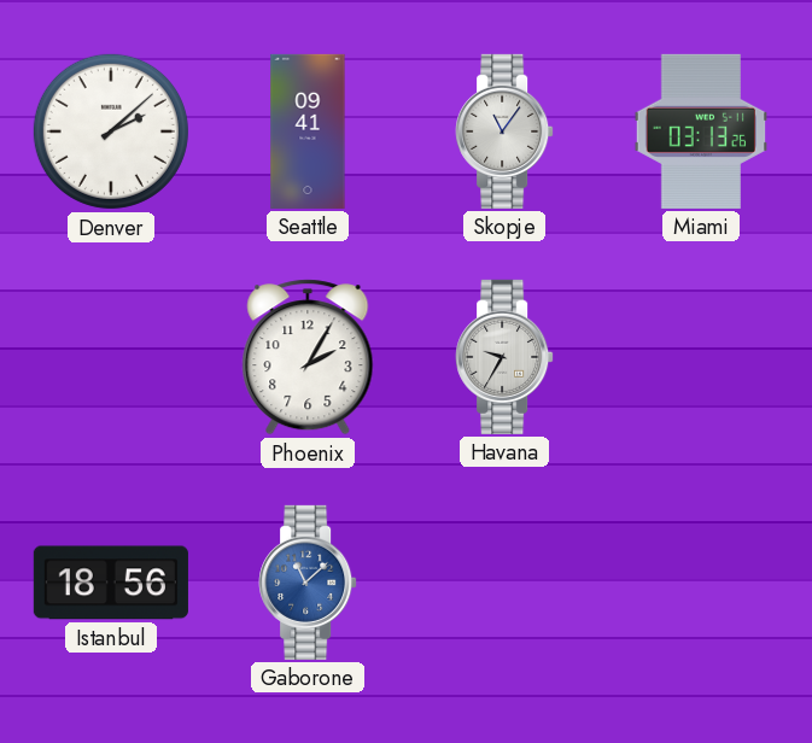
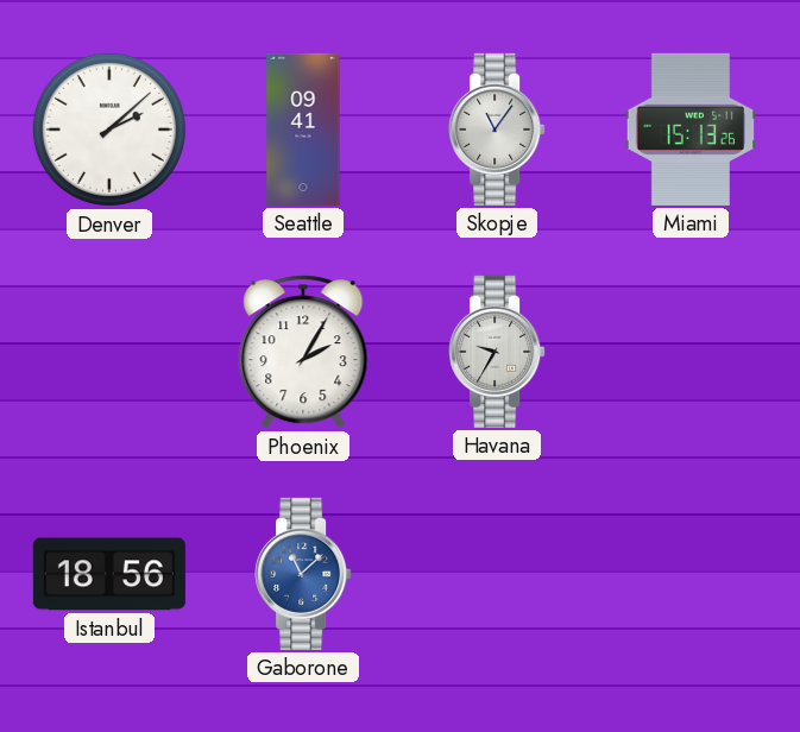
Miami: 03:13 -> 15:13 (689, 130)
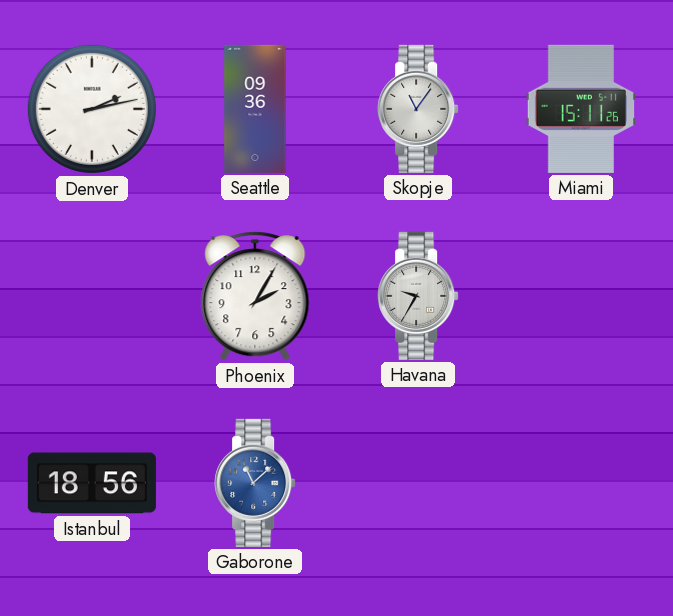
Denver: 2:08 -> 2:13 (92, 109)
Seattle: 09:41 -> 09:36 (255, 109)
Miami: 15:13 -> 15:11 (580, 109)
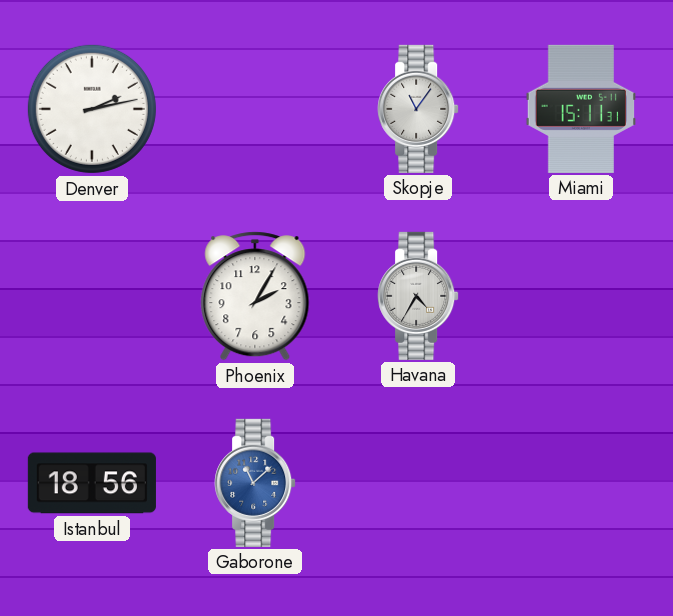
Seattle: 09:36 -> none (255, 109)
Miami: 15:11:26 -> 15:11:31 (580, 109)
Havana: 9:35 -> 4:35 (418, 296)
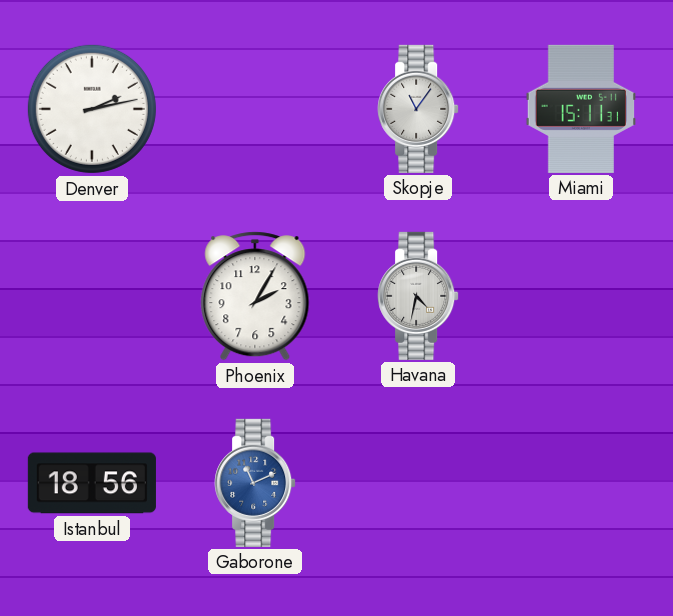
Havana: 4:35 -> 4:32 (418, 296)
Gaborone: 11:08 -> 11:11 (255, 483)
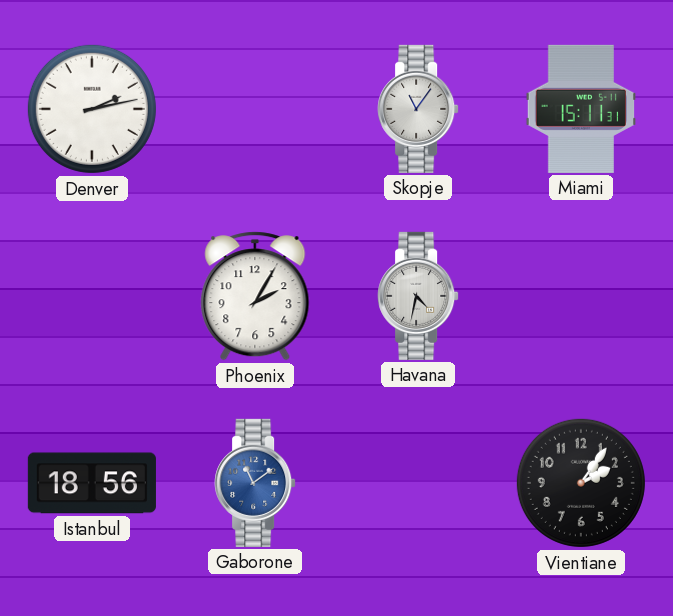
Gaborone: 11:11 -> 11:09 (255, 483)
Vientiane: none -> 2:06 (581, 483)
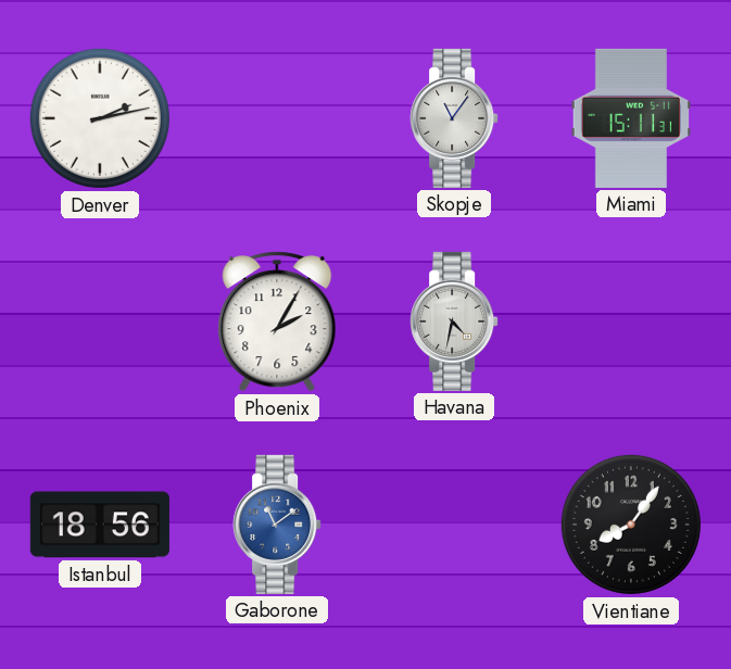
Vientiane: 2:06 -> 8:06 (631, 525)
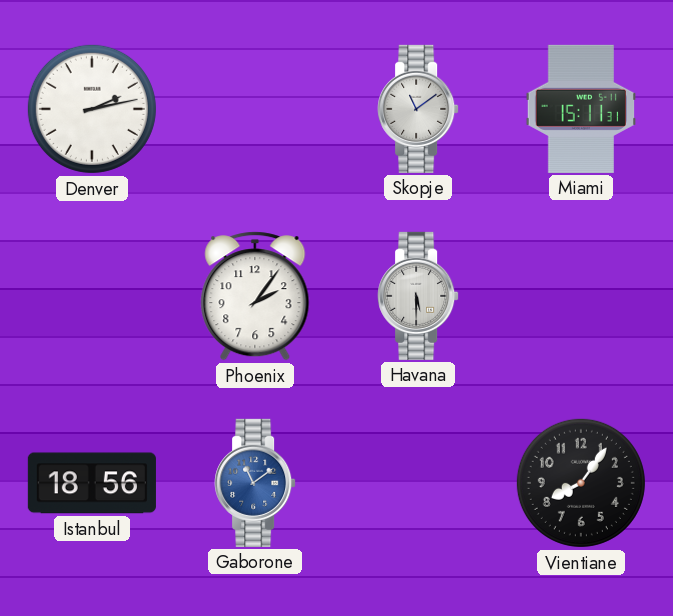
Skopje: 11:06 -> 11:09 (418, 109)
Phoenix: 2:05 -> 2:06 (255, 296)
Havana: 4:32 -> 5:30 (418, 296)
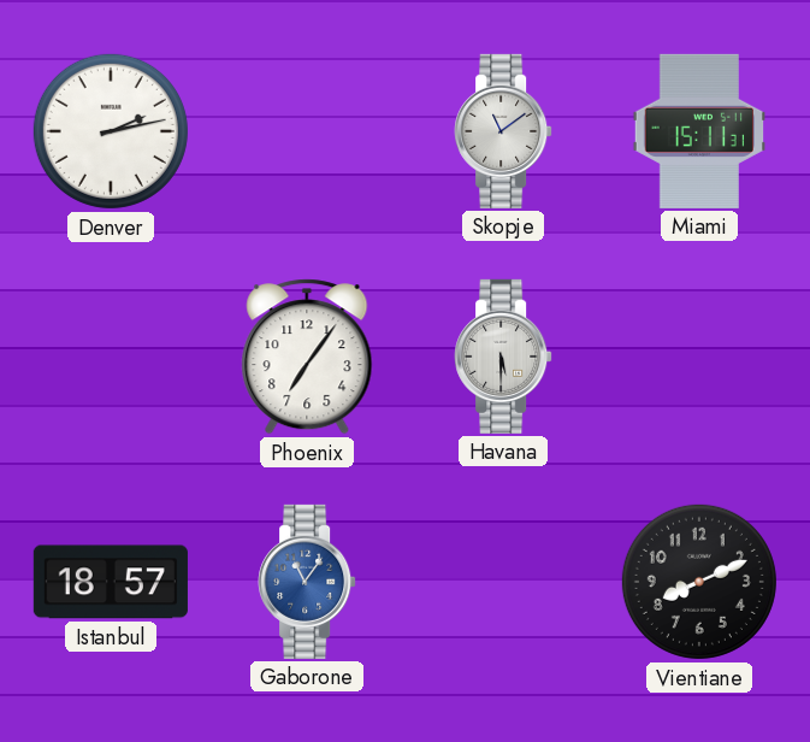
Phoenix: 2:06 -> 7:06 (307, 357)
Istanbul: 18:56 -> 18:57 (111, 582)
Gaborone: 11:09 -> 11:06 (307, 582)
Vientiane: 8:06 -> 8:11 (699, 582)
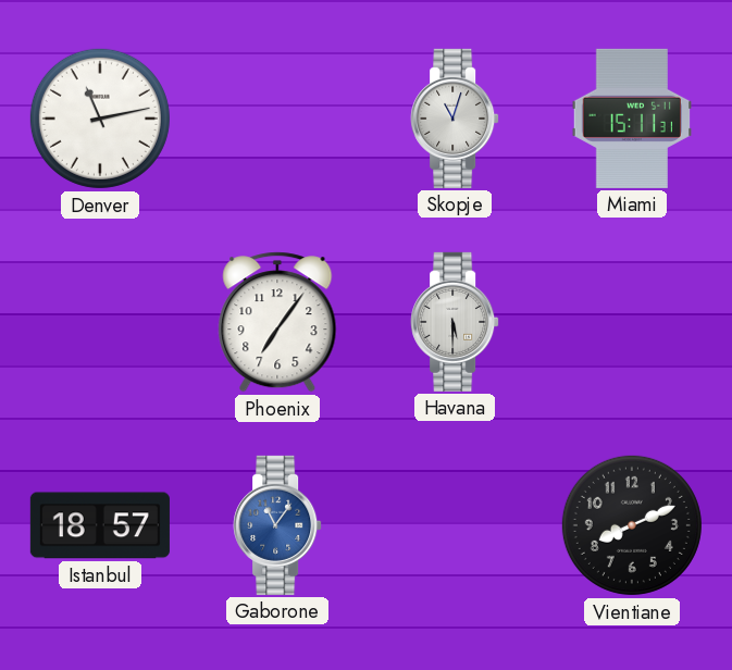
Denver: 2:13 -> 11:13 (100, 119)
Skopje: 11:09 -> 11:03 (455, 119)
